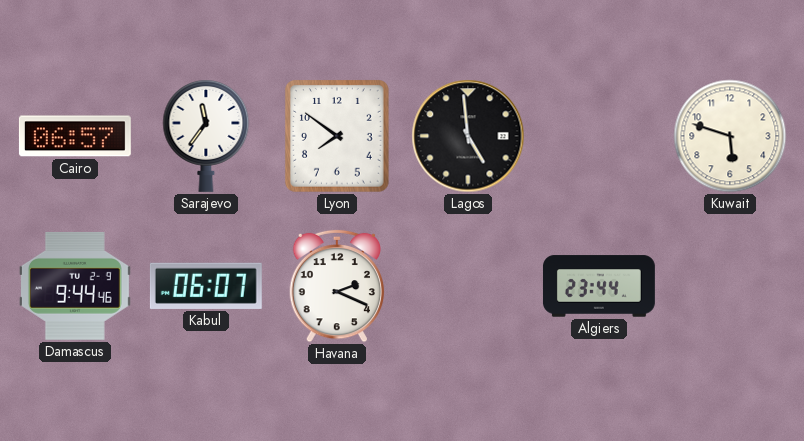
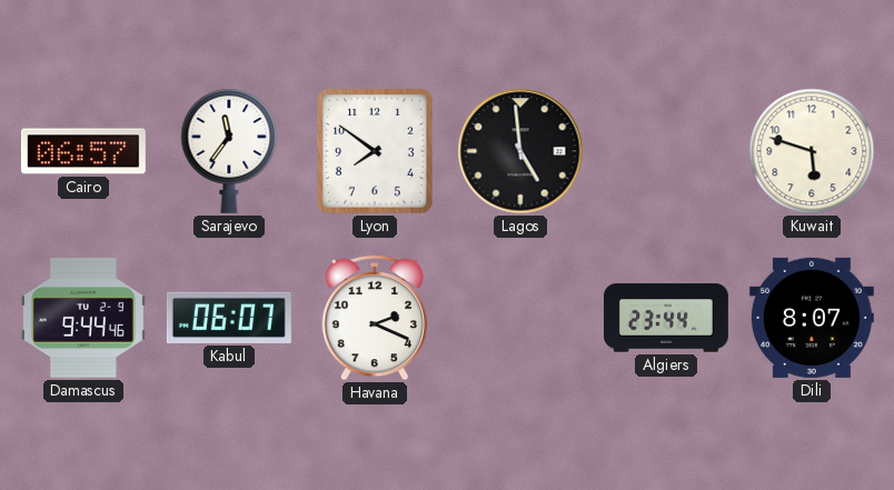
Dili: none -> 8:07 (812, 318)
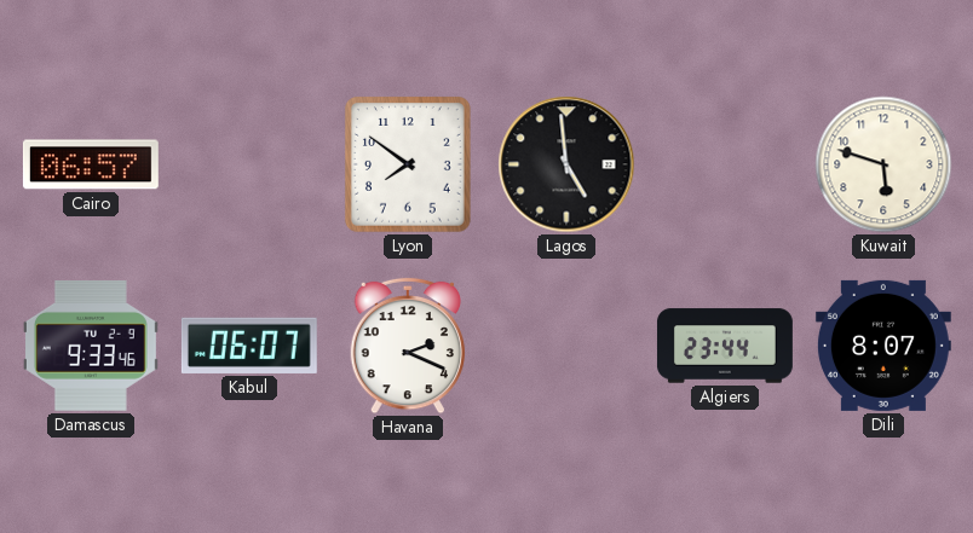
Sarajevo: 11:36 -> none (229, 150)
Damascus: 9:44 -> 9:33 (91, 346)
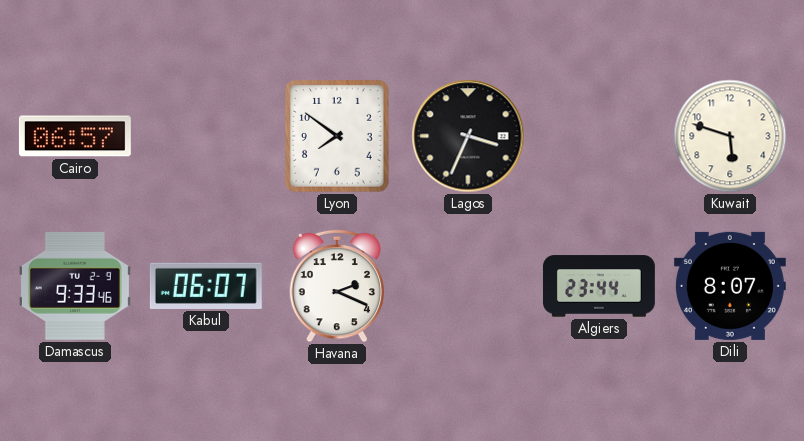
Lagos: 4:59 -> 3:34 (468, 136)
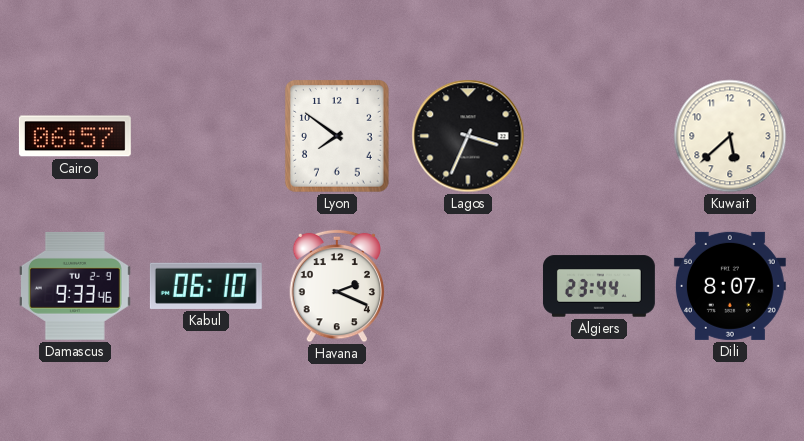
Kuwait: 5:48 -> 5:38 (730, 136)
Kabul: 06:07 -> 06:10 (206, 286)
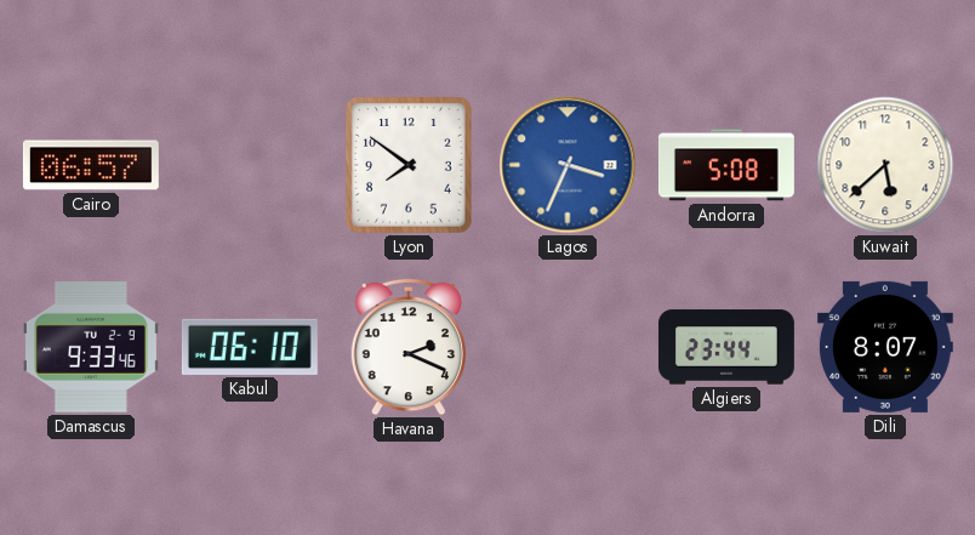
Lagos dial: black -> blue (568, 165)
Andorra: none -> 5:08 (726, 165)
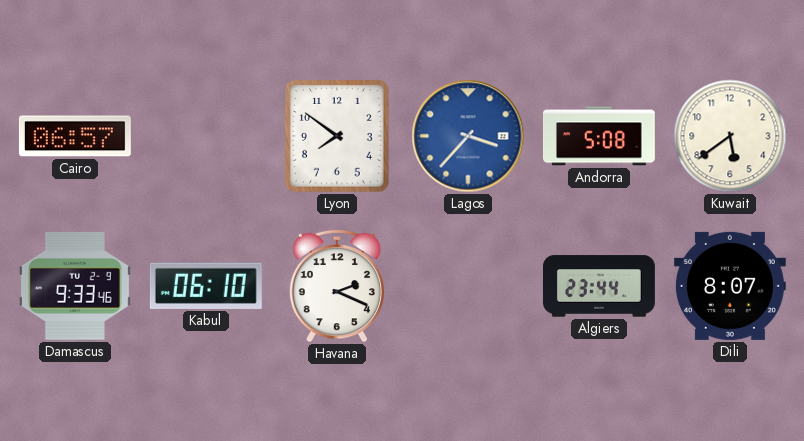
Lagos: 3:34 -> 3:37 (468, 136)
Kuwait: 5:38 -> 5:39 (730, 136)
